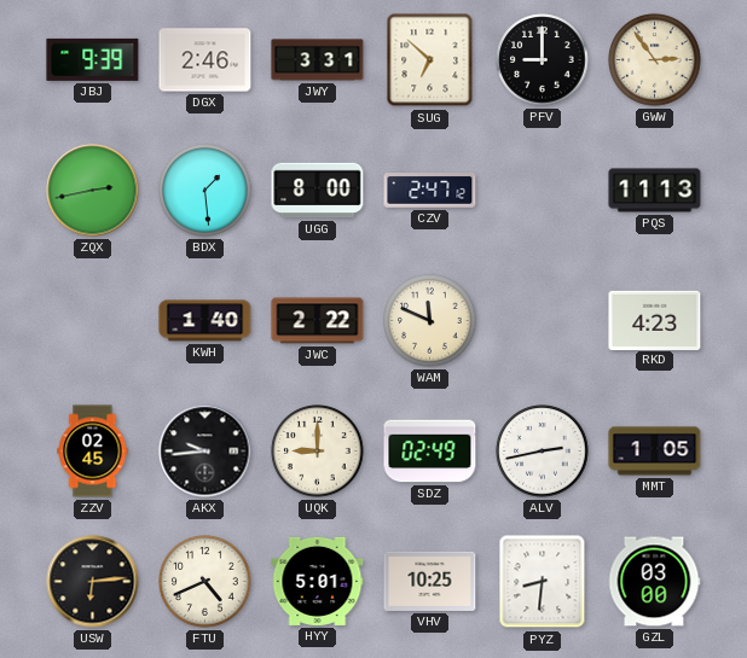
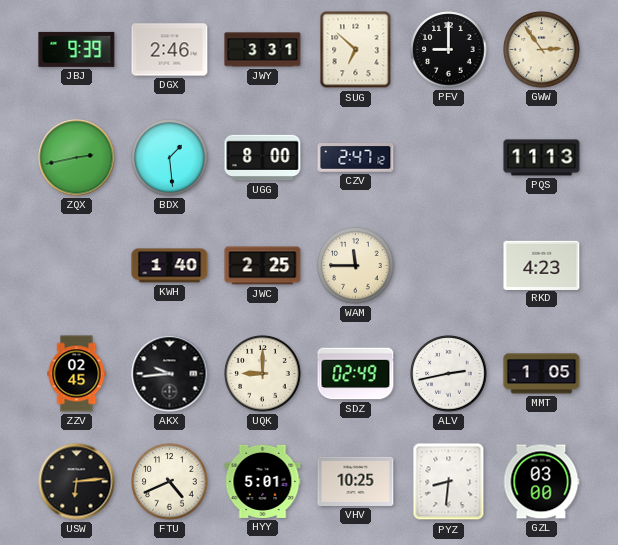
JWC: 2:22 -> 2:25 (263, 266)
WAM: 11:49 -> 11:45 (356, 266)
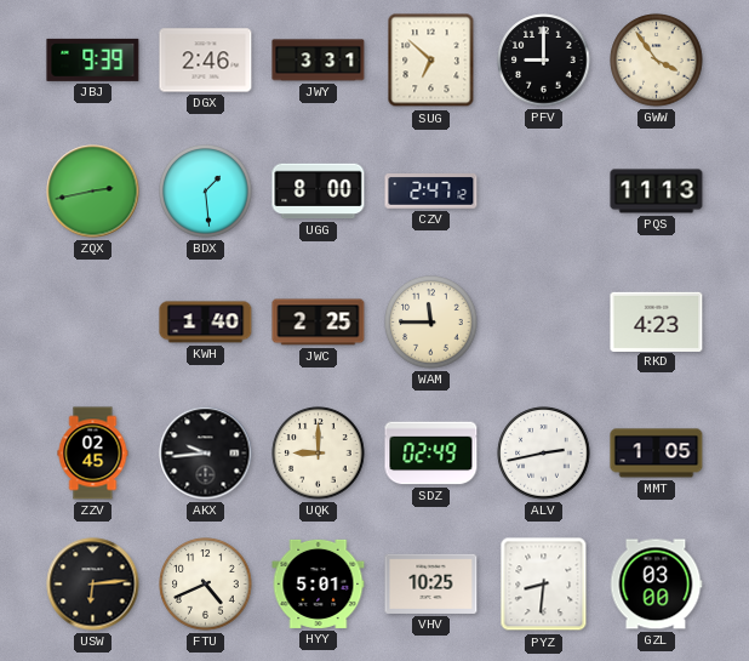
GWW: 2:54 -> 3:54 (657, 61)
